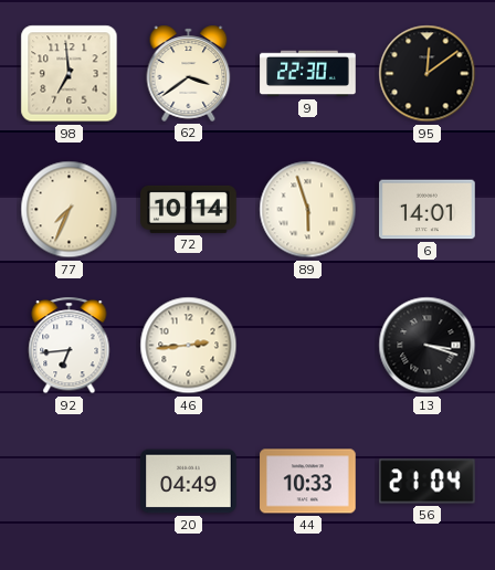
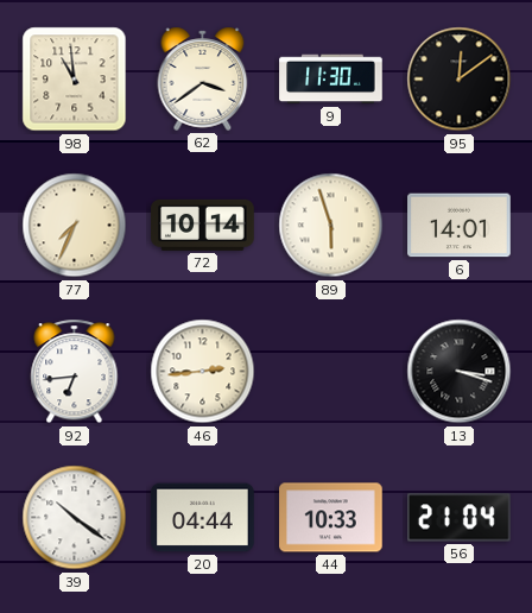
98: 6:59 -> 10:59 (75, 80)
9: 22:30 -> 11:30 (331, 80)
39: none -> 10:21 (75, 518)
20: 04:49 -> 04:44 (203, 518)
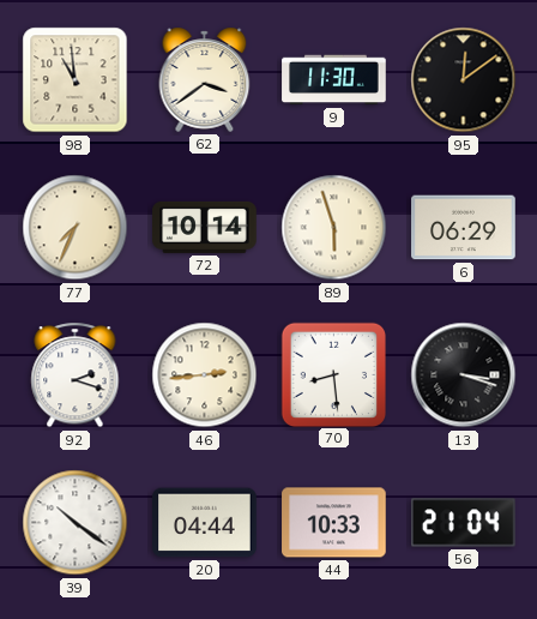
6: 14:01 -> 06:29 (464, 228)
92: 6:44 -> 2:18 (76, 375)
70: none -> 8:29 (333, 374)
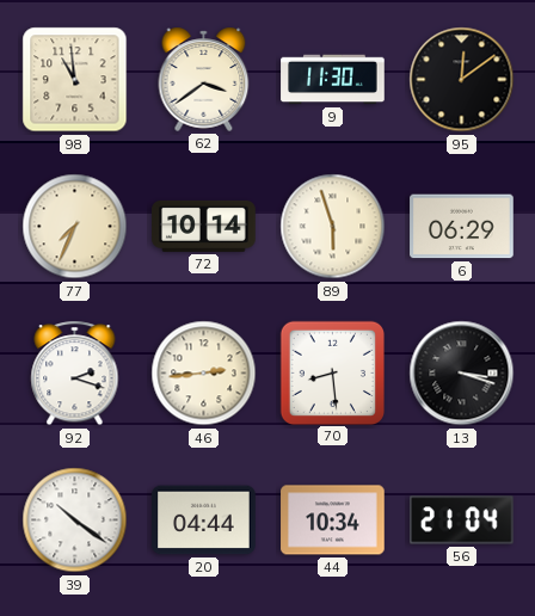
44: 10:33 -> 10:34 (333, 520)
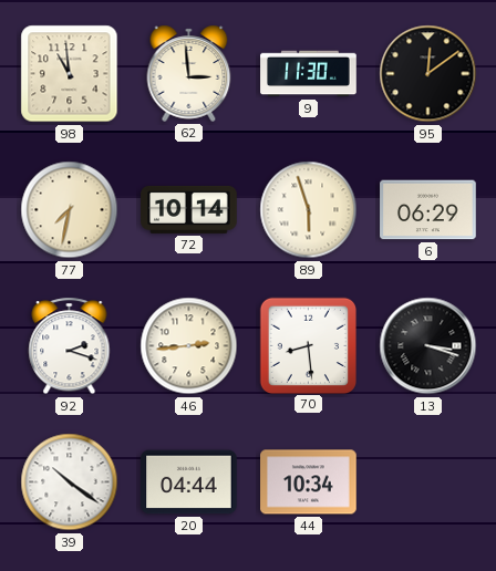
62: 3:39 -> 2:59 (189, 73)
77: 7:34 -> 7:32 (70, 210)
56: 21:04 -> none (462, 520)
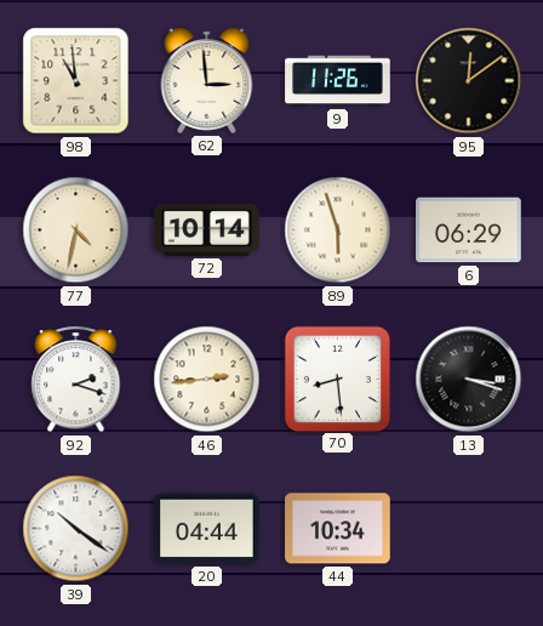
9: 11:30 -> 11:26 (338, 81)
77: 7:32 -> 4:32 (76, 231)
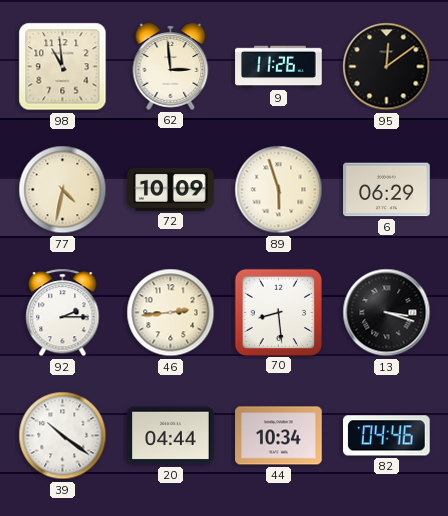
72: 10:14 -> 10:09 (171, 189)
92: 2:18 -> 2:15 (63, 313)
82: none -> 04:46 (387, 436)
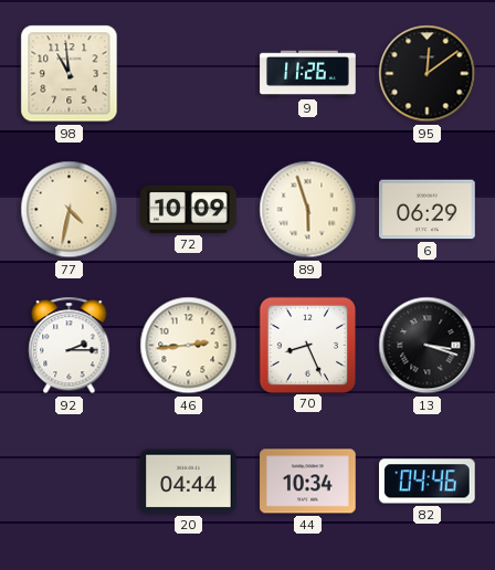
62: 2:59 -> none (171, 66)
70: 8:29 -> 8:26 (307, 345)
39: 10:21 -> none (63, 436)
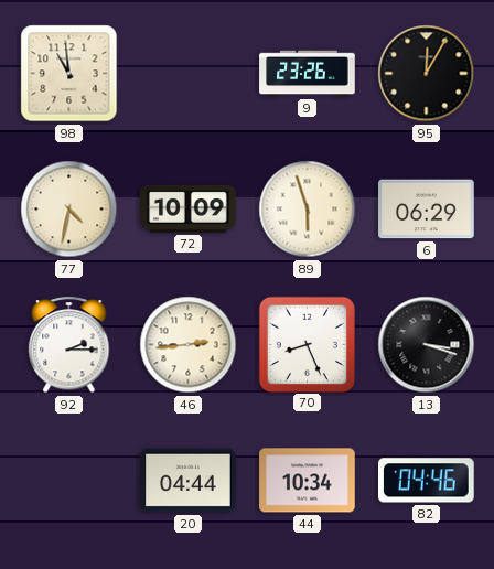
9: 11:26 -> 23:26 (308, 74)
95: 12:09 -> 12:05 (427, 74)
